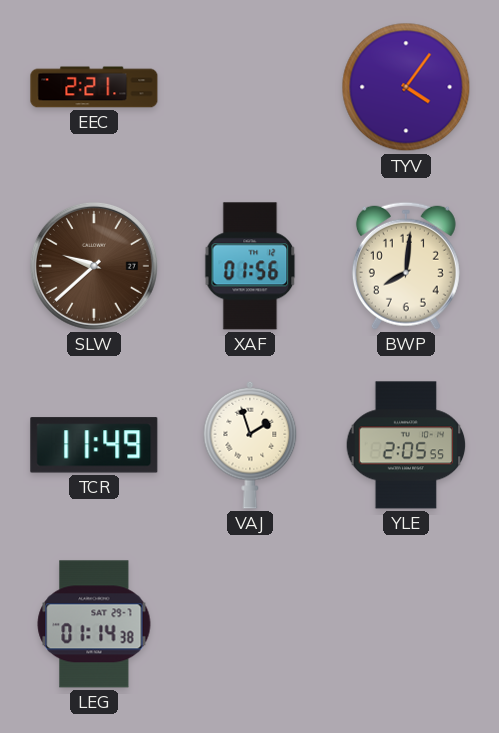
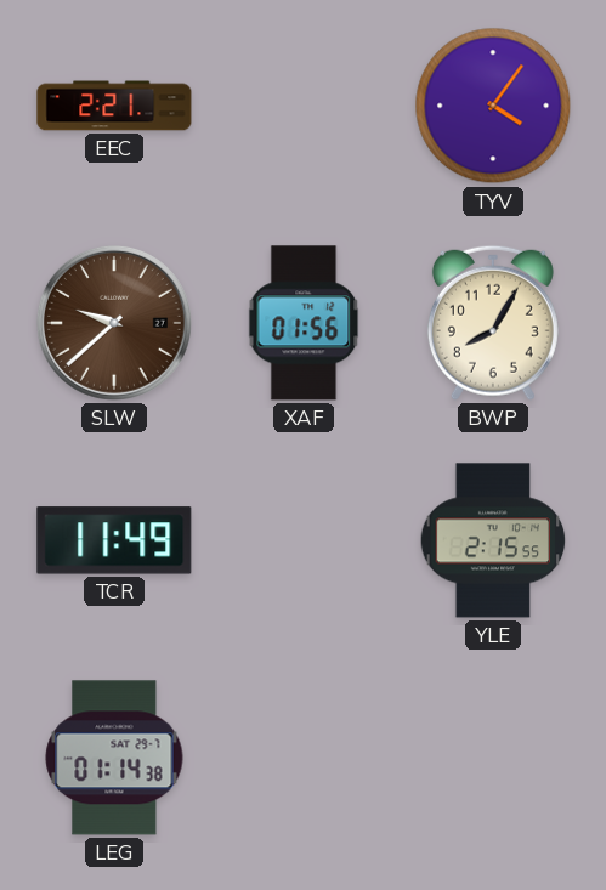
BWP: 8:01 -> 8:05 (493, 323)
VAJ: 1:57 -> none (250, 445)
YLE: 2:05 -> 2:15 (493, 540)
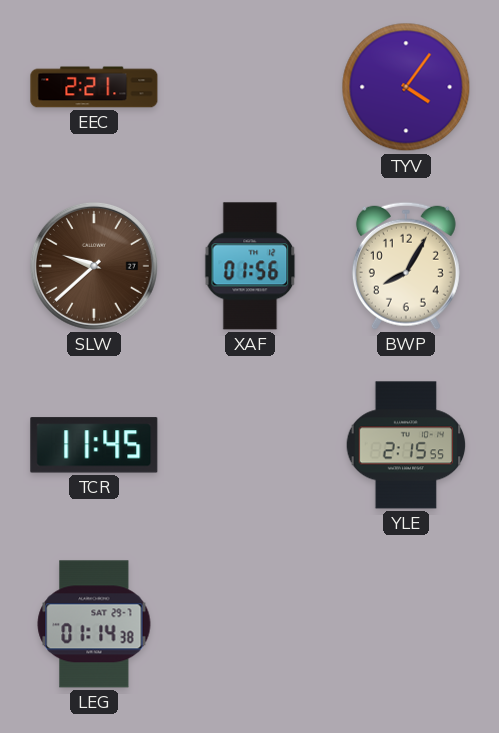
TCR: 11:49 -> 11:45 (94, 445)
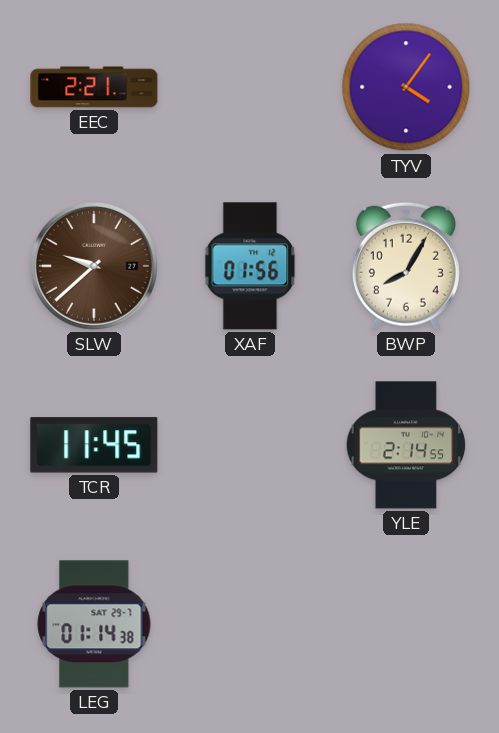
YLE: 2:15 -> 2:14 (406, 445)
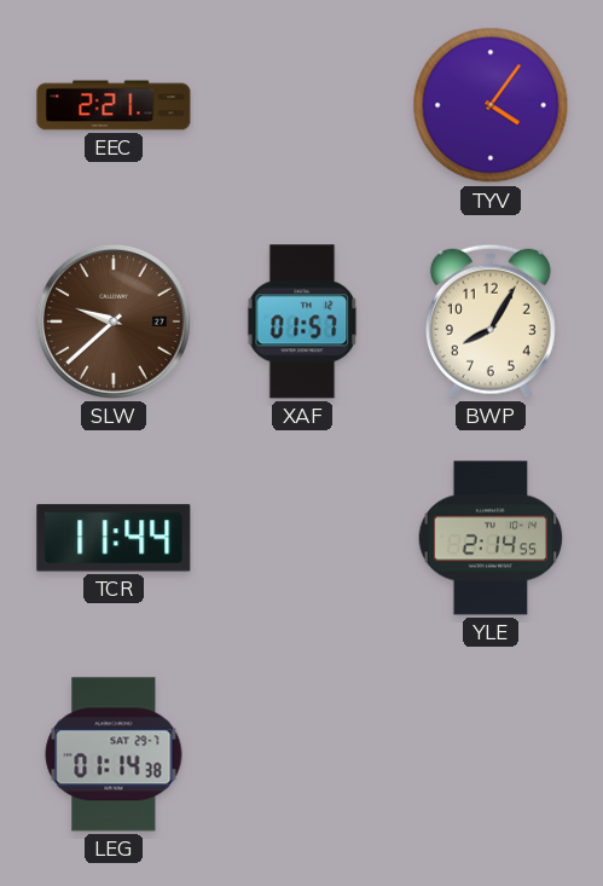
XAF: 01:56 -> 01:57 (302, 322)
TCR: 11:45 -> 11:44 (114, 538)
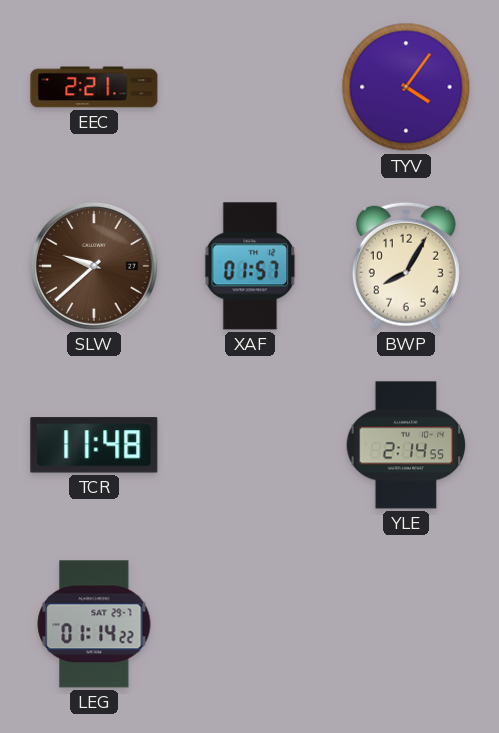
TCR: 11:44 -> 11:48 (94, 445)
LEG: 01:14:38 -> 01:14:22 (94, 624)
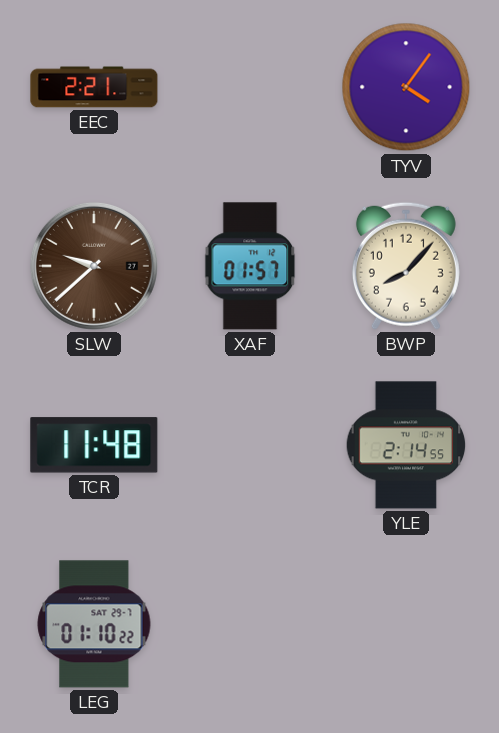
BWP: 8:05 -> 8:07 (406, 266)
LEG: 01:14 -> 01:10 (94, 624)
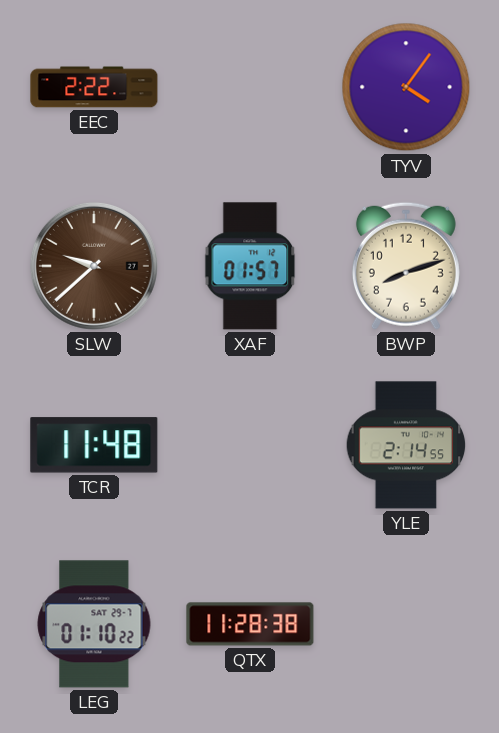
EEC: 2:21 -> 2:22 (94, 87)
BWP: 8:07 -> 8:12 (406, 266)
QTX: none -> 11:28 (250, 624)
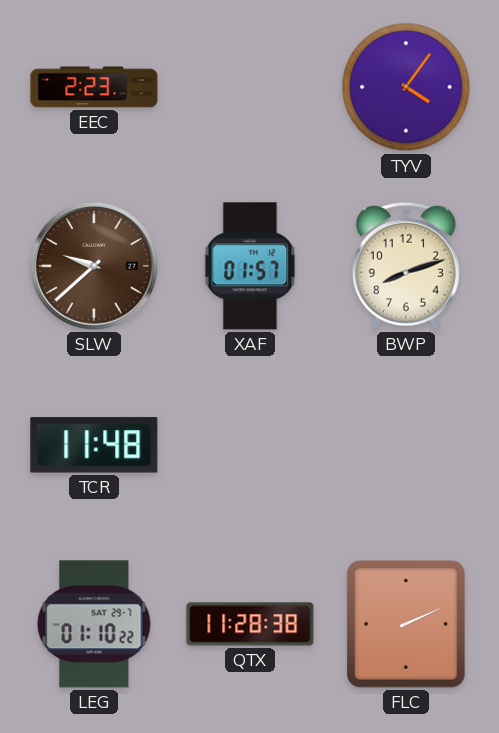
EEC: 2:22 -> 2:23 (94, 87)
YLE: 2:14 -> none (406, 445)
FLC: none -> 2:11 (407, 625)
